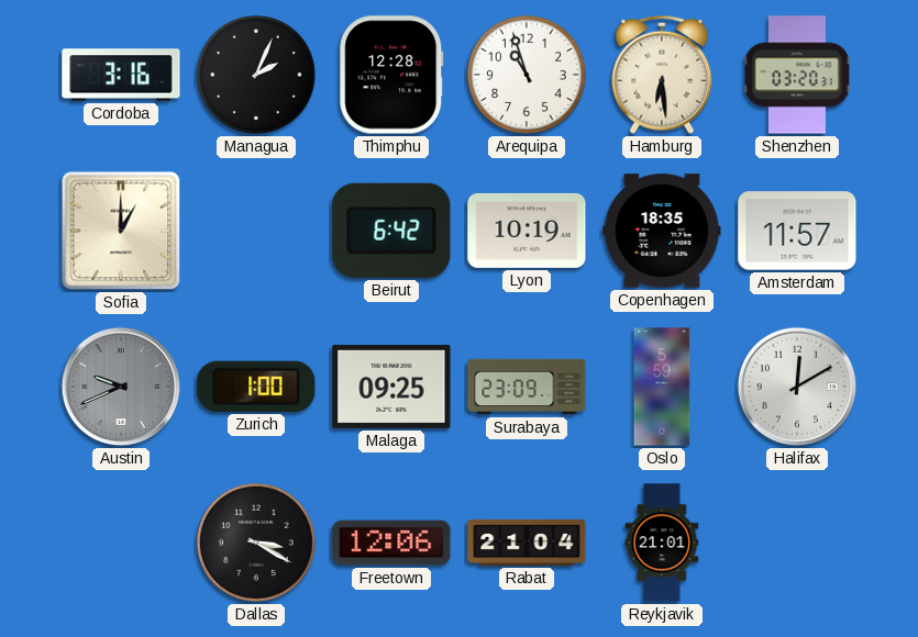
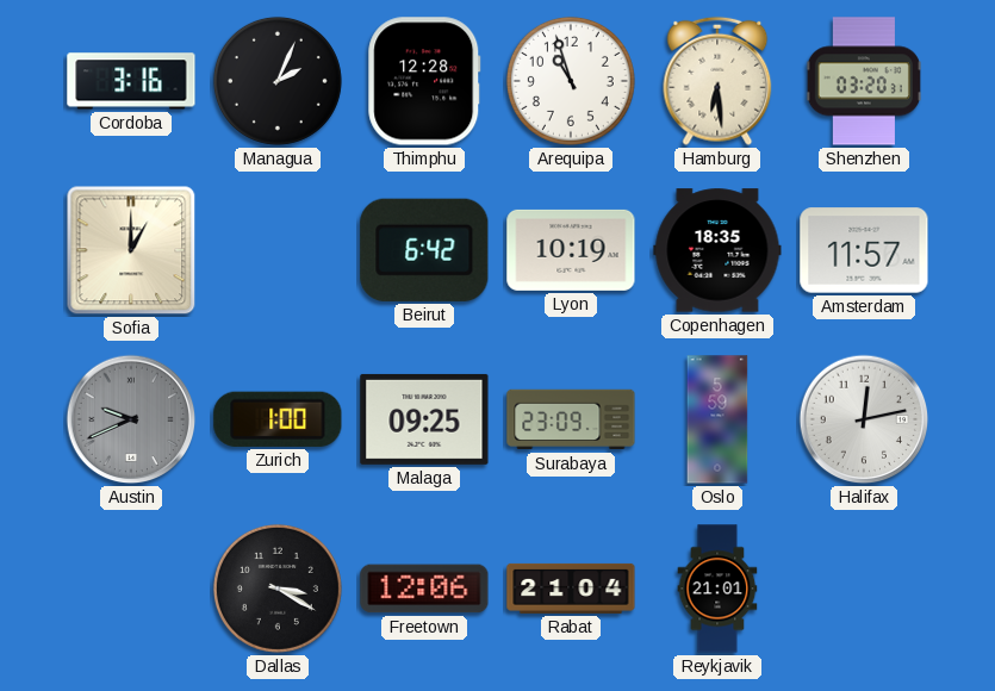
Halifax: 12:10 -> 12:13 (864, 419)
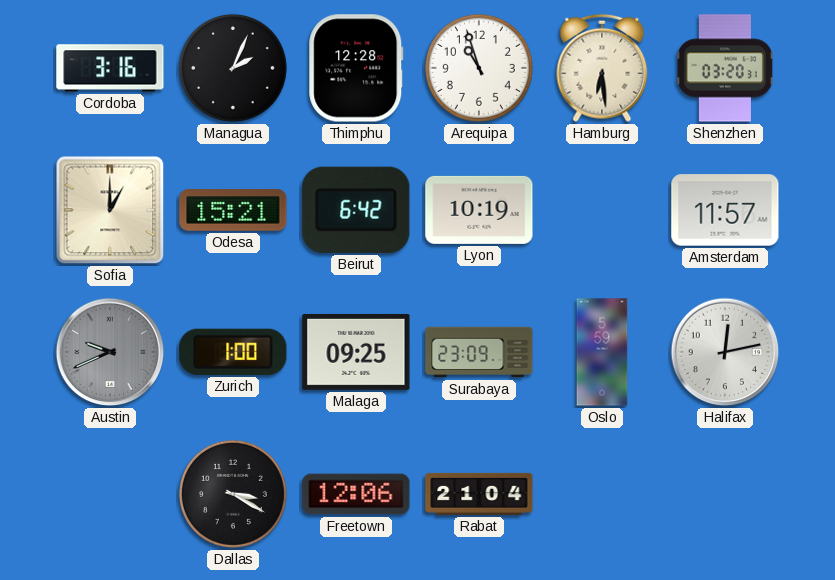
Odesa: none -> 15:21 (233, 210)
Copenhagen: 18:35 -> none (717, 250)
Reykjavik: 21:01 -> none (717, 589)
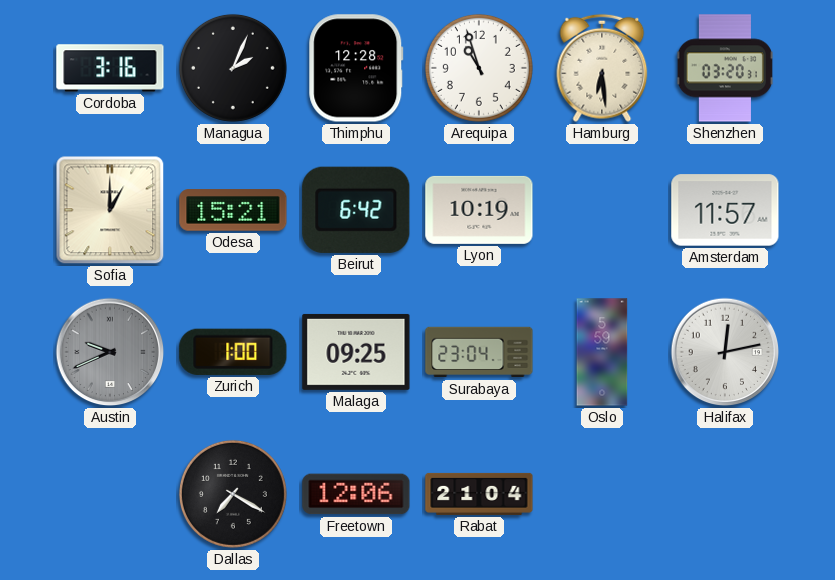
Surabaya: 23:09 -> 23:04 (479, 352)
Dallas: 3:20 -> 7:20 (233, 494)
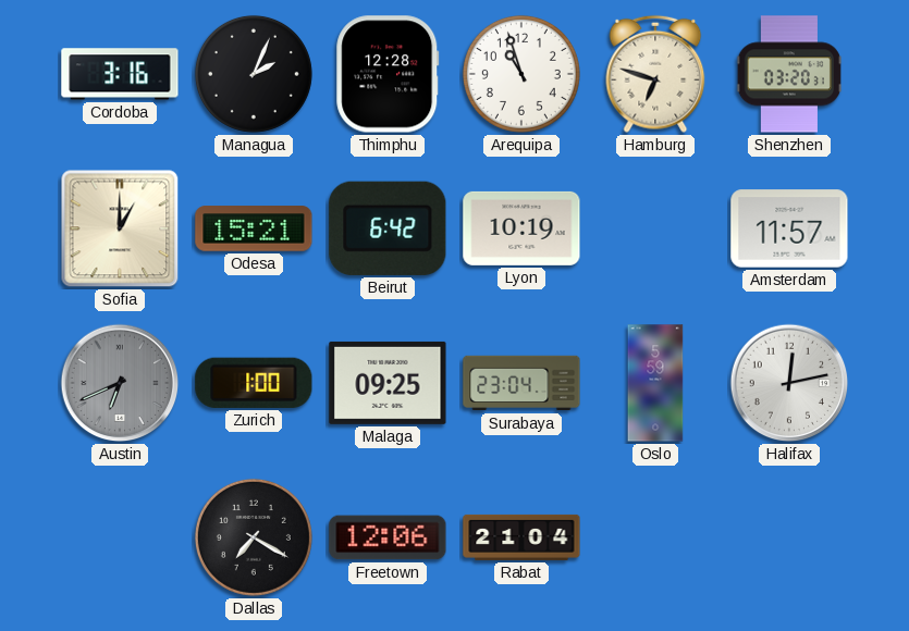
Hamburg: 6:29 -> 6:48 (655, 74)
Austin: 9:41 -> 6:41 (120, 383)
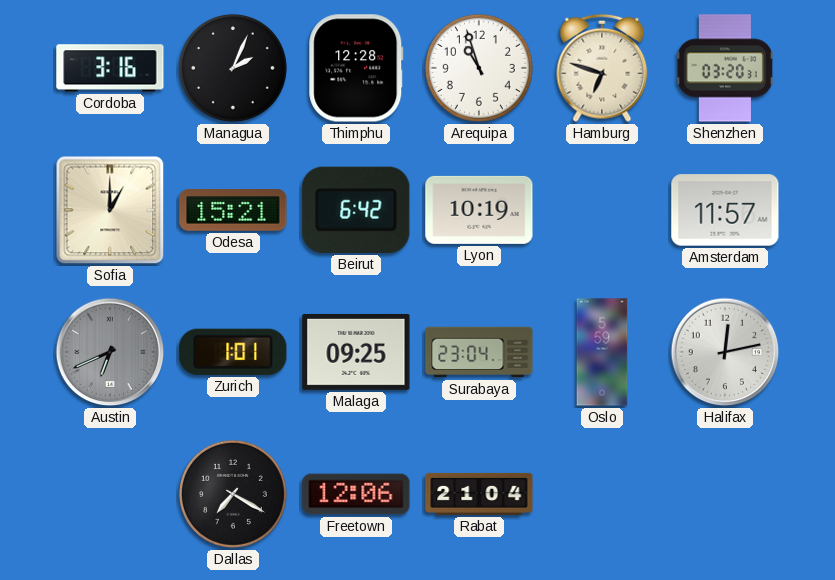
Zurich: 1:00 -> 1:01 (233, 352)
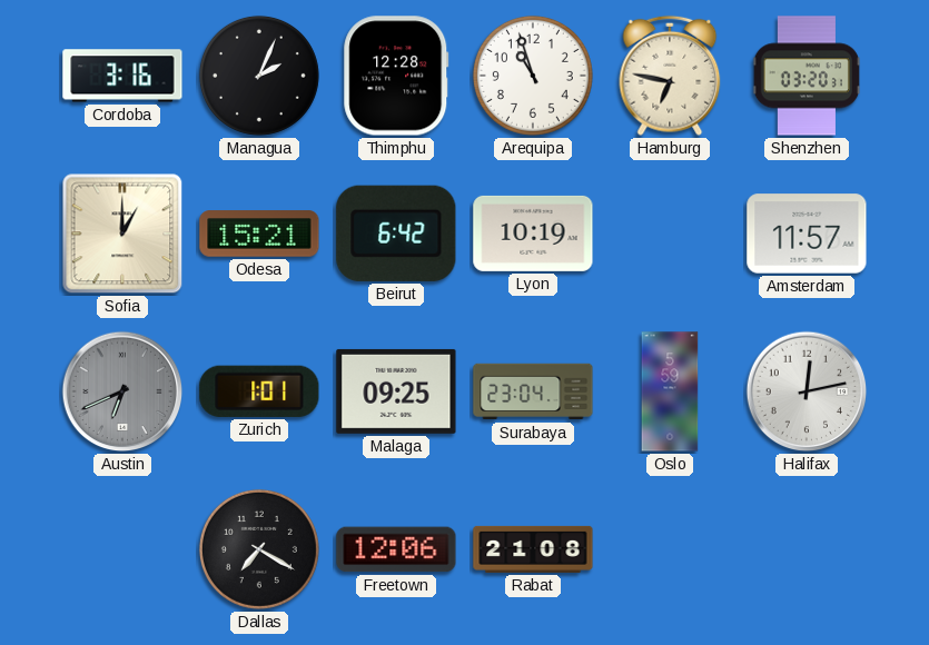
Hamburg: 6:48 -> 6:47 (670, 76)
Rabat: 21:04 -> 21:08 (533, 549)
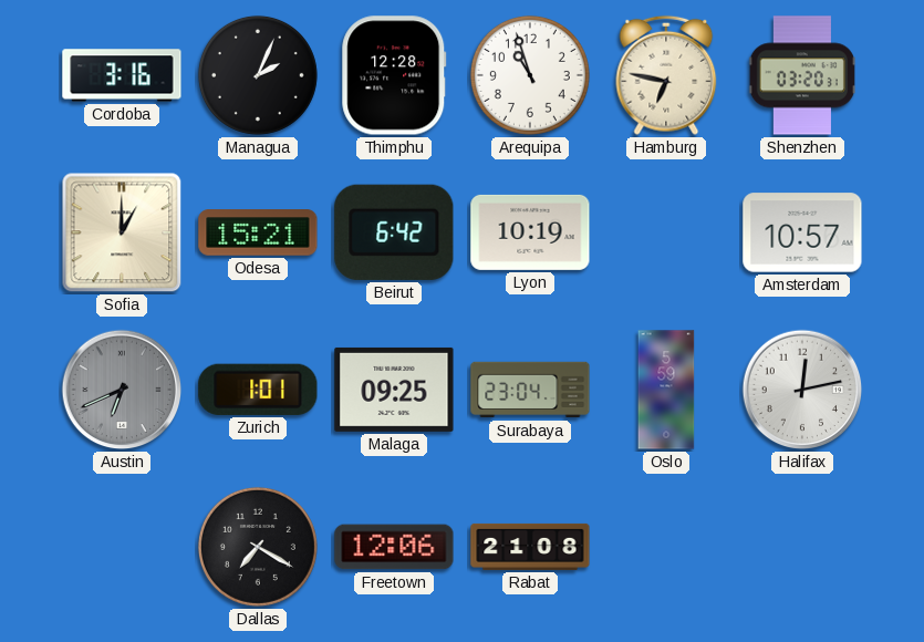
Amsterdam: 11:57 -> 10:57 (802, 232)
